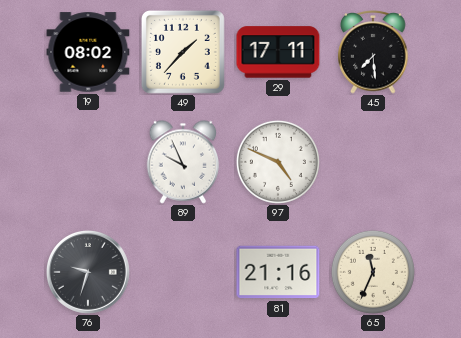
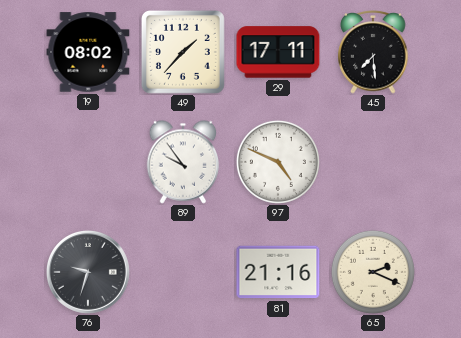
89: 9:56 -> 9:54 (183, 162)
65: 11:34 -> 2:19 (373, 272)
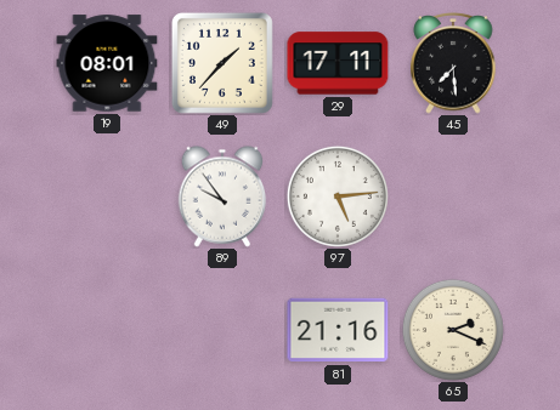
19: 08:02 -> 08:01 (107, 63)
97: 4:49 -> 5:14 (338, 197)
76: 9:33 -> none (88, 272)
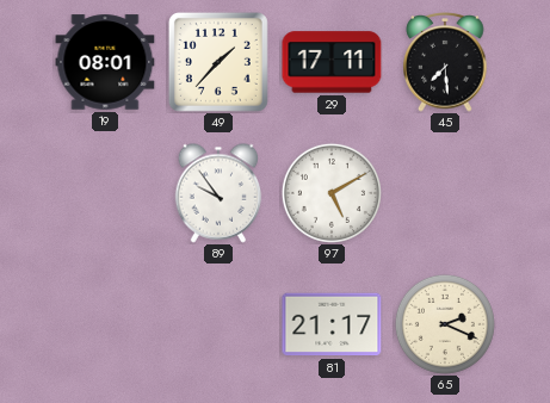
97: 5:14 -> 5:10 (332, 193)
81: 21:16 -> 21:17 (332, 324)
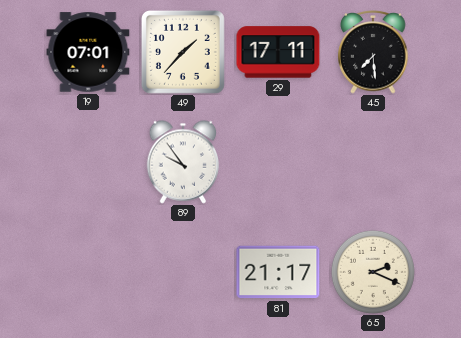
19: 08:01 -> 07:01 (88, 52)
97: 5:10 -> none (332, 193)
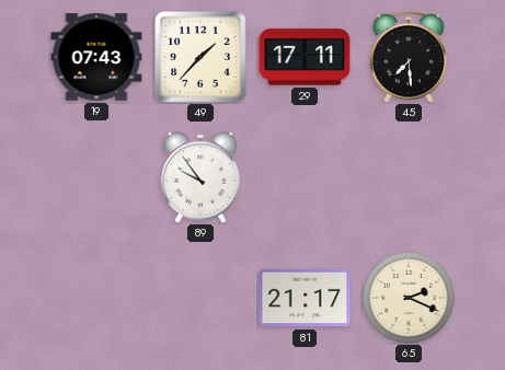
19: 07:01 -> 07:43 (96, 57)
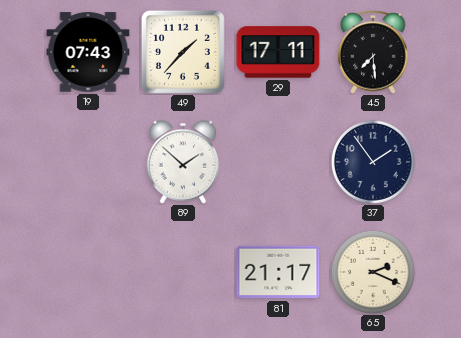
89: 9:54 -> 1:52 (183, 162)
37: none -> 1:54 (373, 162)
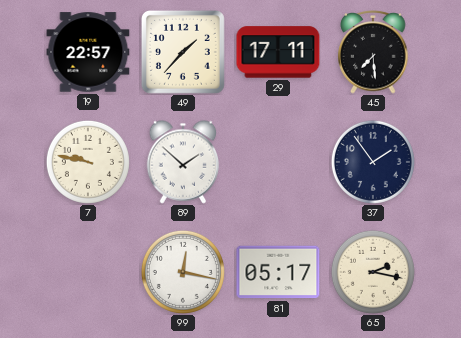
19: 07:43 -> 22:57 (88, 52)
7: none -> 9:47 (88, 162)
99: none -> 12:17 (183, 272)
81: 21:17 -> 05:17 (278, 272)
65: 2:19 -> 2:17 (373, 272)
